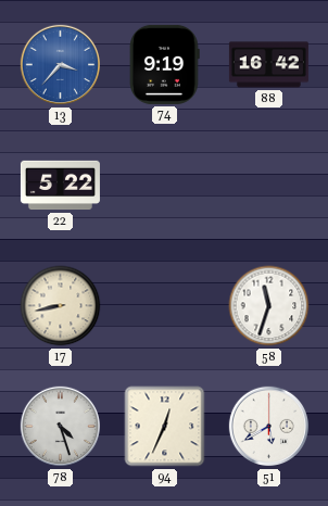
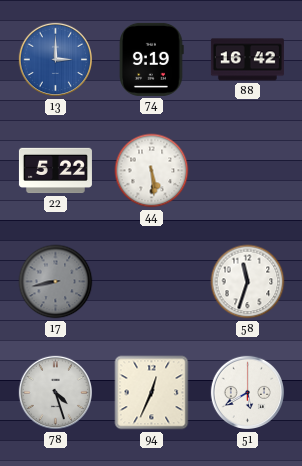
13: 3:37 -> 3:00 (56, 60)
44: none -> 5:29 (152, 171)
17 dial: cream -> grey (56, 282)
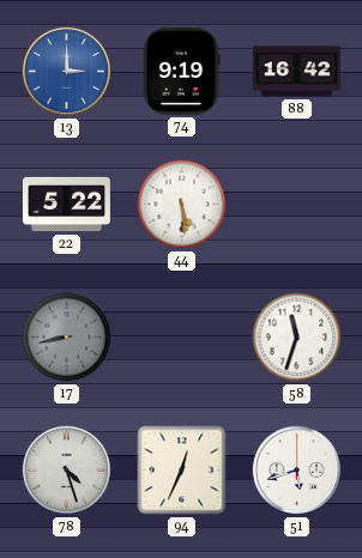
51: 5:40 -> 5:42 (297, 471)
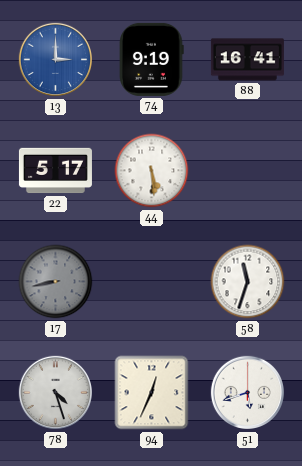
88: 16:42 -> 16:41 (247, 60)
22: 5:22 -> 5:17 (55, 171)
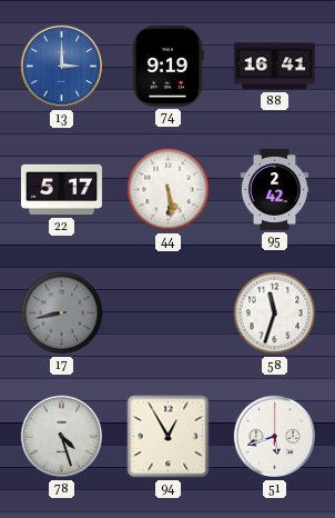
95: none -> 2:42 (275, 189)
94: 12:34 -> 12:55 (169, 437)
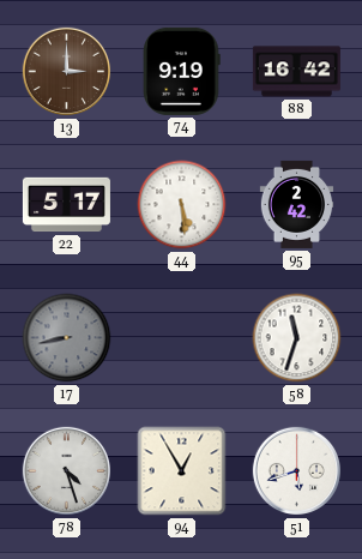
13 dial: blue -> brown (67, 72)
88: 16:41 -> 16:42 (296, 72)
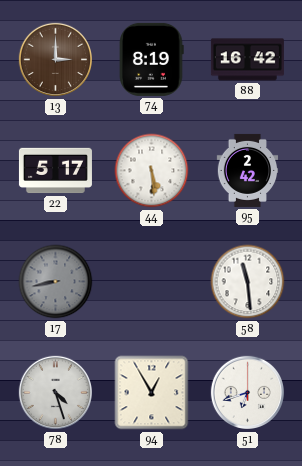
74: 9:19 -> 8:19 (152, 59)
58: 11:33 -> 11:29 (248, 282)
51: 5:42 -> 6:42 (248, 393)
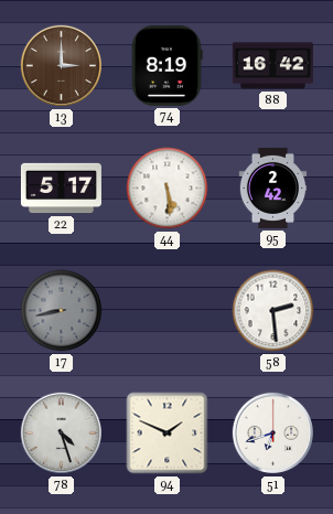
58: 11:29 -> 2:29 (273, 311)
94: 12:55 -> 1:49 (168, 433)
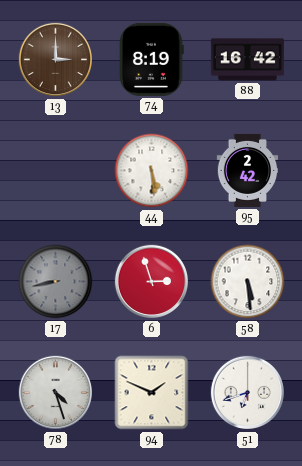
22: 5:17 -> none (61, 189)
6: none -> 2:57 (152, 282)
58: 2:29 -> 5:29 (248, 282)
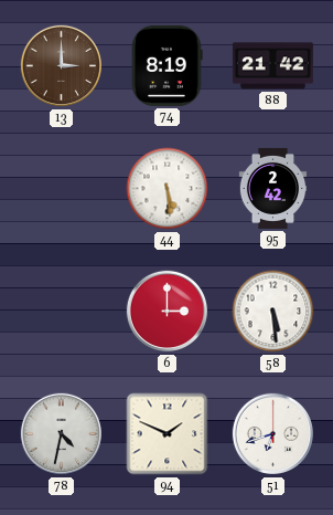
88: 16:42 -> 21:42 (272, 66)
17: 8:43 -> none (56, 282)
6: 2:57 -> 3:00 (168, 312)
78: 4:27 -> 4:32 (62, 434)
